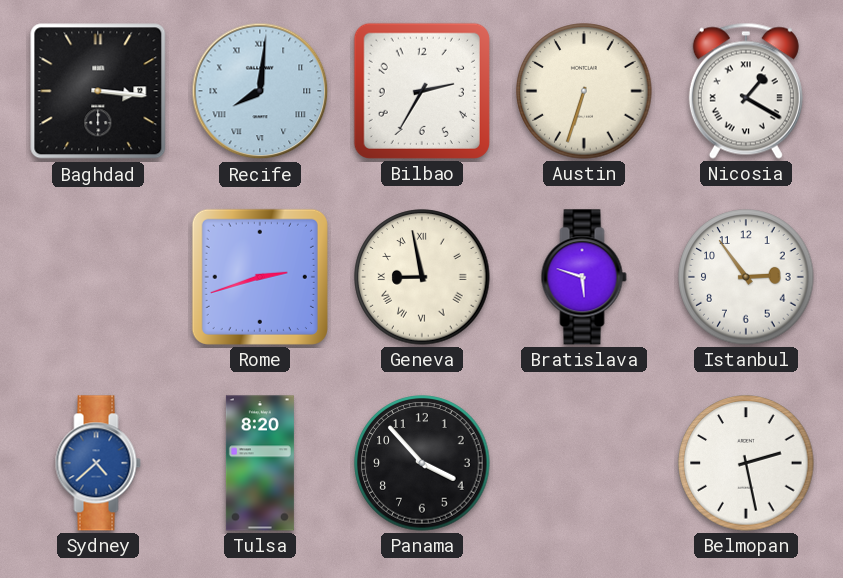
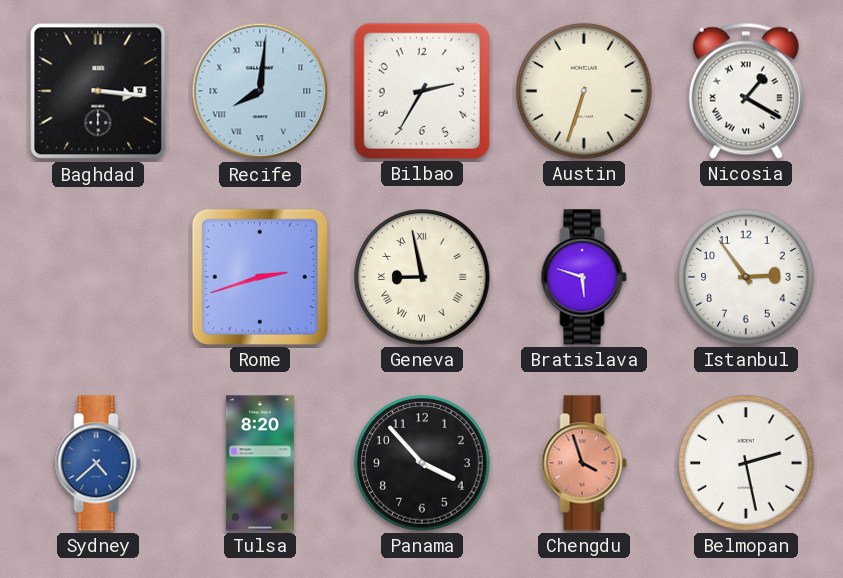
Chengdu: none -> 3:57 (584, 463)
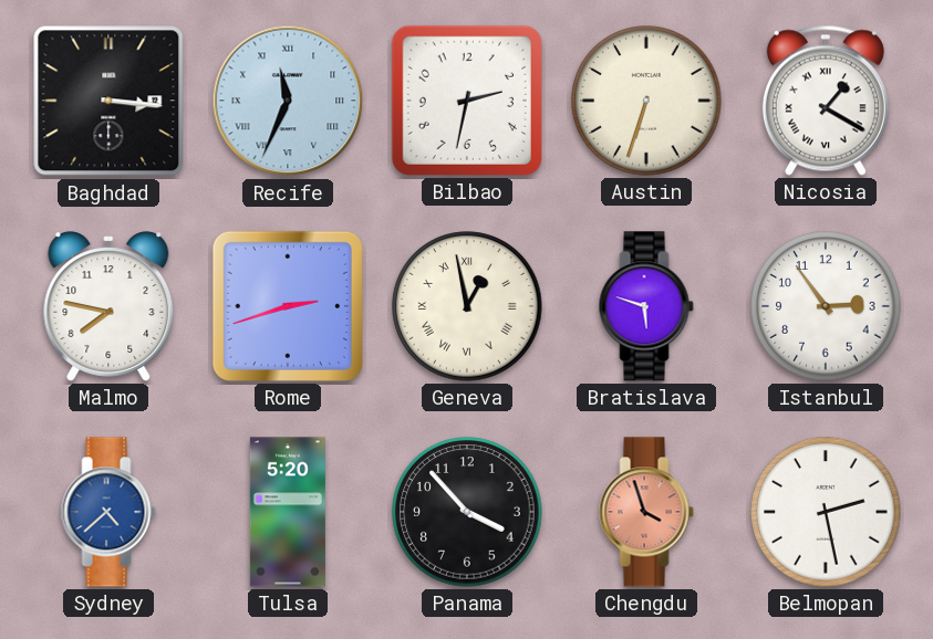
Recife: 8:01 -> 11:34 (288, 101)
Bilbao: 2:35 -> 2:32 (467, 101)
Malmo: none -> 7:47 (108, 307)
Geneva: 8:58 -> 12:58 (467, 306)
Tulsa: 8:20 -> 5:20 (288, 512)
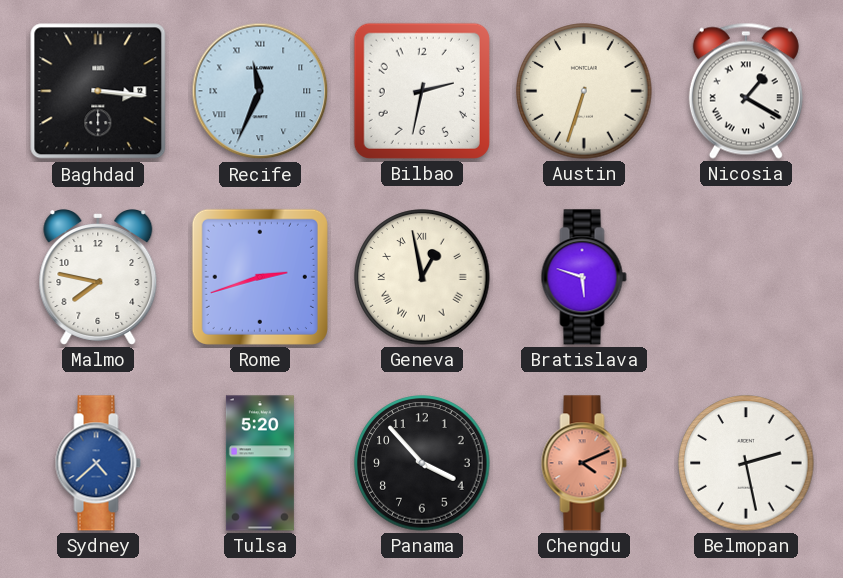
Istanbul: 2:54 -> none (826, 306)
Chengdu: 3:57 -> 4:11 (584, 463)
